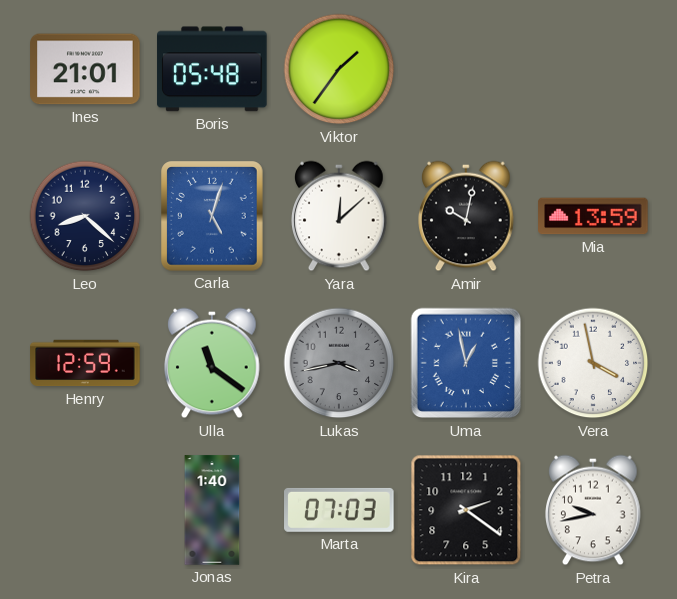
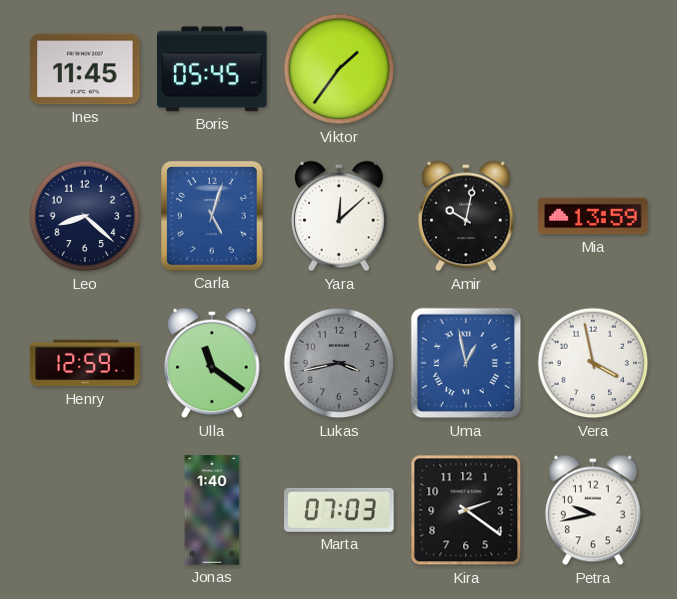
Ines: 21:01 -> 11:45 (85, 69)
Boris: 05:48 -> 05:45 (212, 69)
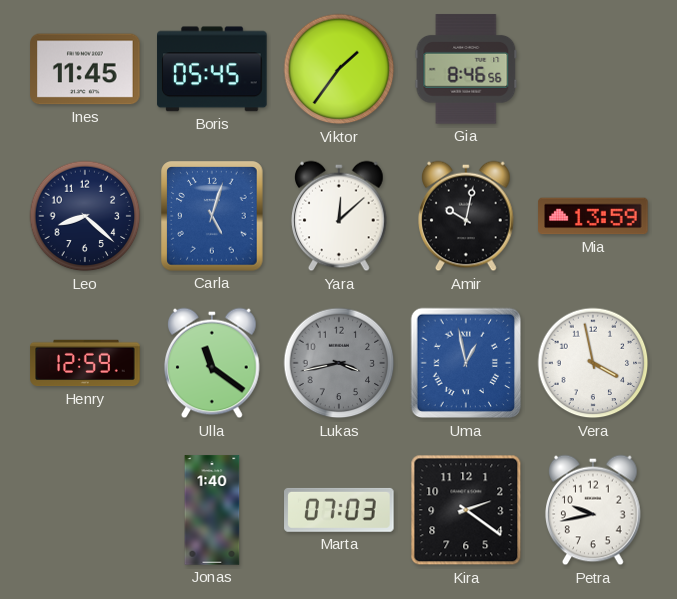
Gia: none -> 8:46 (466, 69)
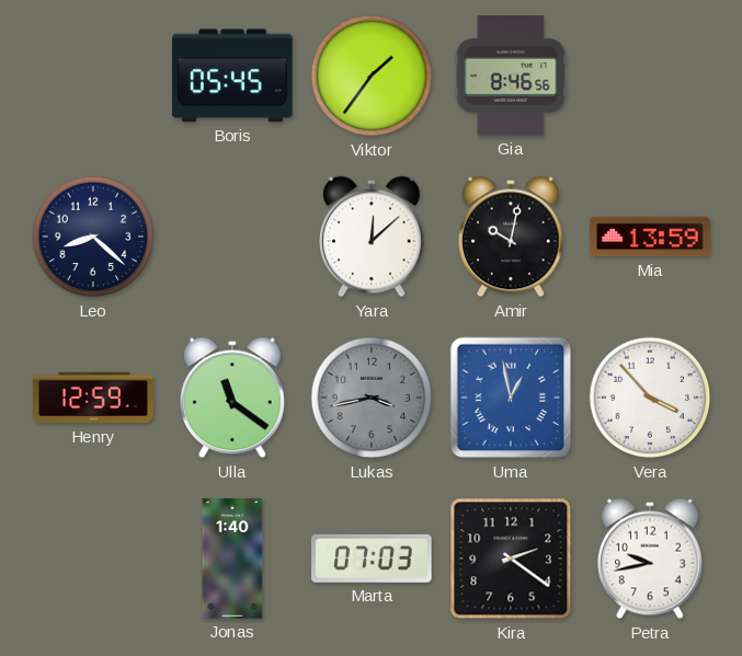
Ines: 11:45 -> none (85, 69)
Carla: 5:03 -> none (212, 216)
Vera: 3:58 -> 3:53 (650, 398)
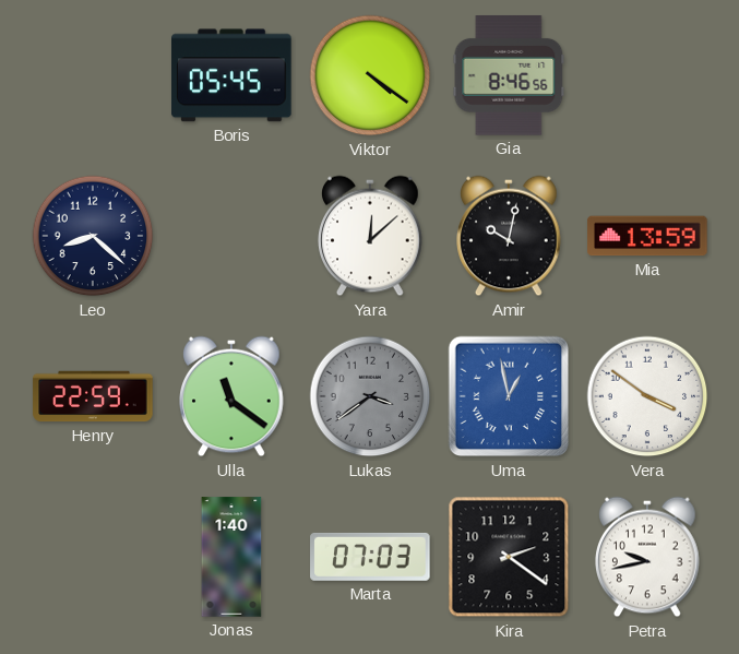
Viktor: 1:36 -> 4:21 (370, 75)
Henry: 12:59 -> 22:59 (93, 396)
Lukas: 3:43 -> 3:39 (370, 396)
Vera: 3:53 -> 3:51 (647, 396)
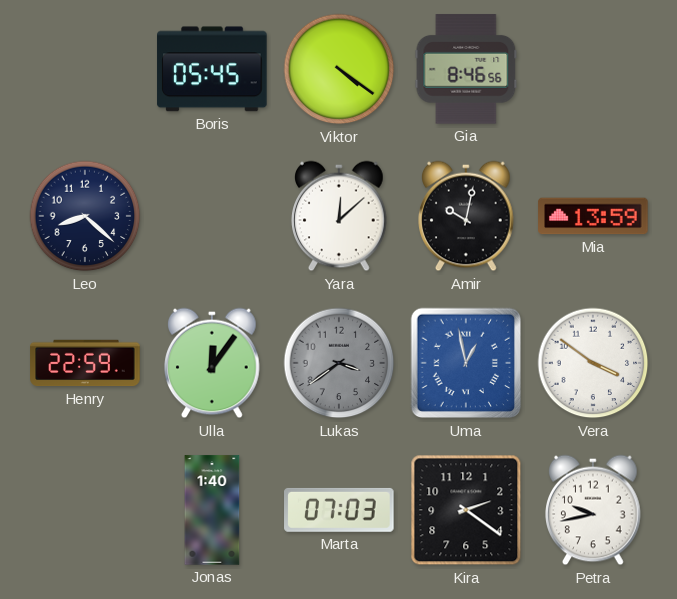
Ulla: 11:21 -> 12:06 (213, 363)
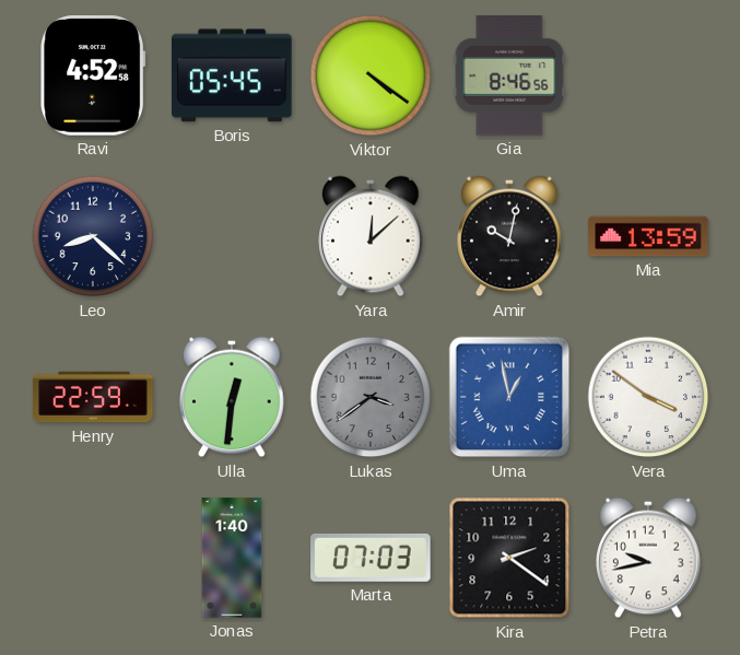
Ravi: none -> 4:52 (93, 75)
Ulla: 12:06 -> 12:31 (233, 397)
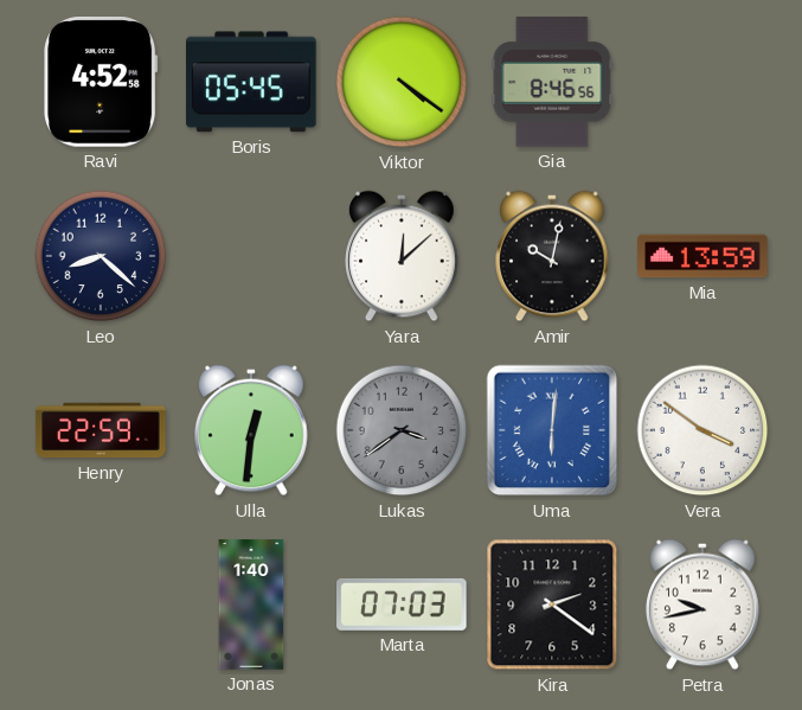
Uma: 12:58 -> 6:01 (552, 430)
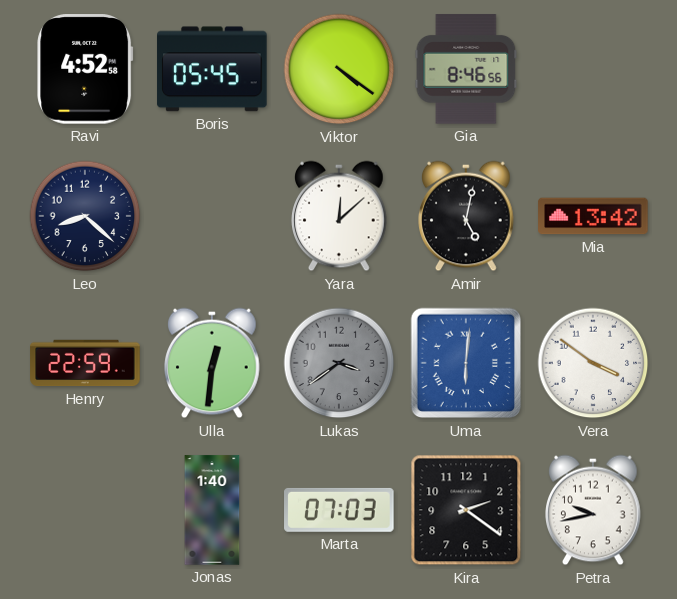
Amir: 10:02 -> 5:02 (467, 216)
Mia: 13:59 -> 13:42 (593, 216)
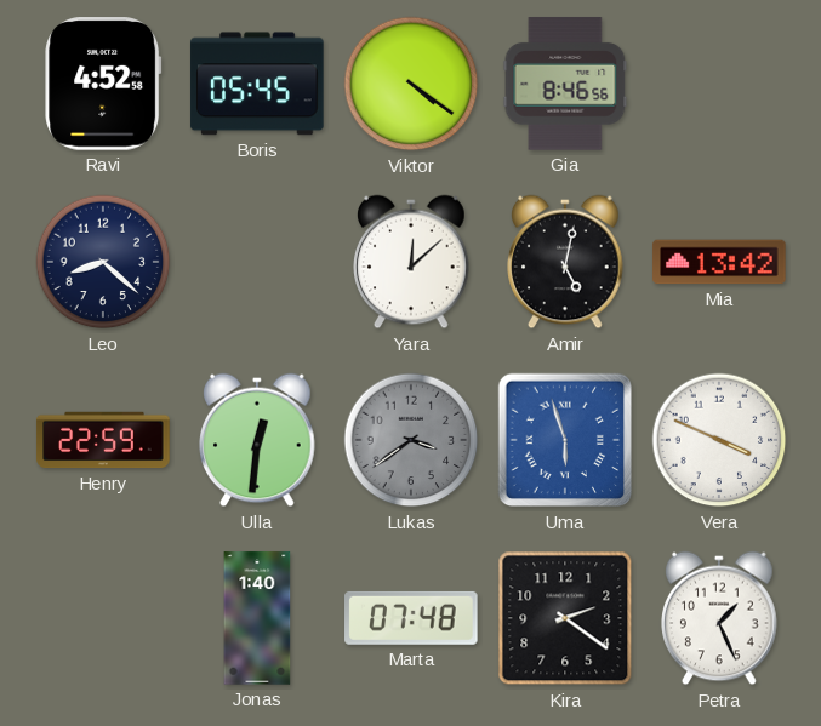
Uma: 6:01 -> 5:57 (565, 440)
Vera: 3:51 -> 3:49 (719, 440)
Marta: 07:03 -> 07:48 (411, 618)
Petra: 9:43 -> 1:26 (720, 618)
